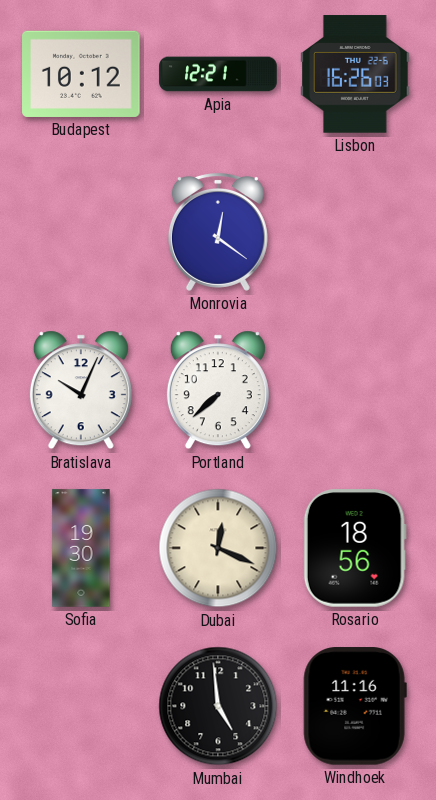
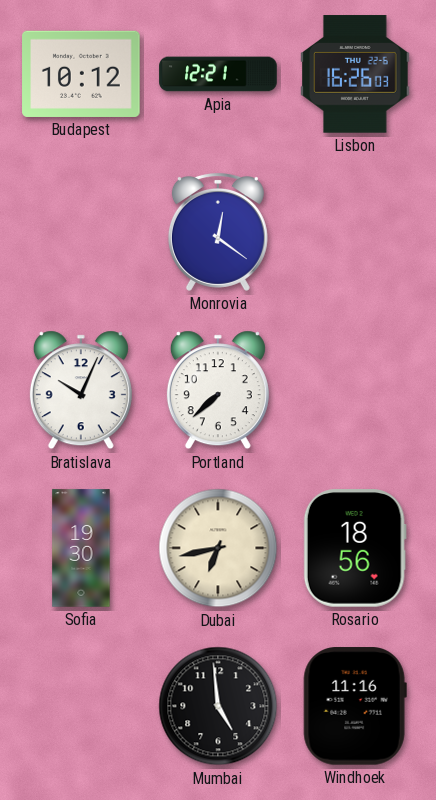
Dubai: 12:19 -> 6:43 (218, 548)
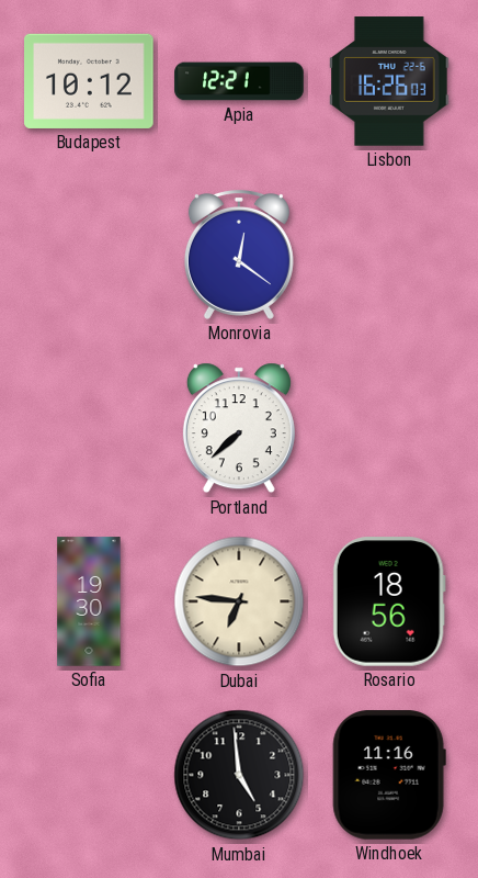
Bratislava: 10:04 -> none (81, 390)
Dubai: 6:43 -> 6:46 (239, 601)
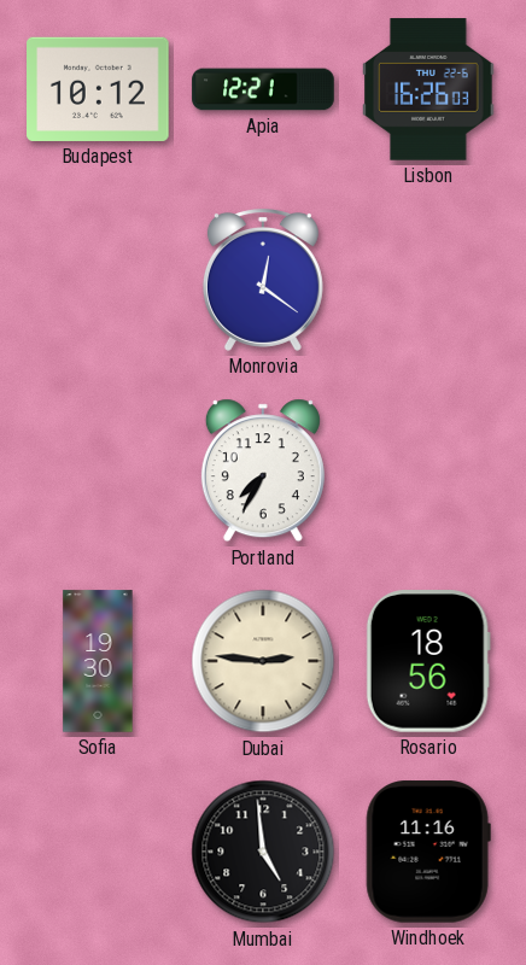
Portland: 7:38 -> 7:35 (263, 470)
Dubai: 6:46 -> 2:46 (263, 661)
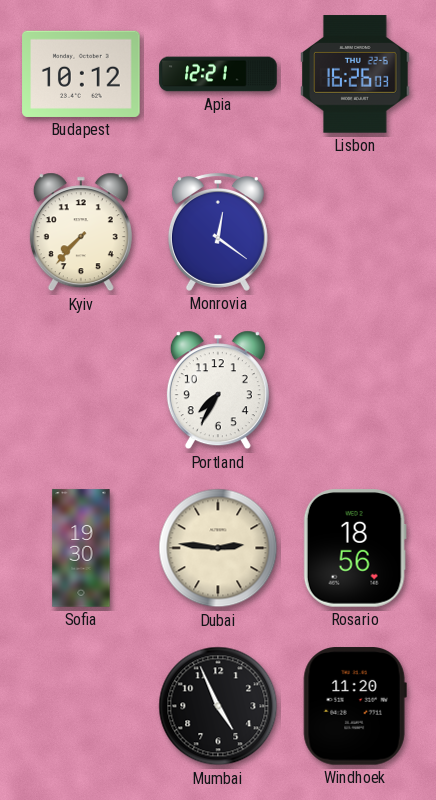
Kyiv: none -> 7:37 (81, 232)
Mumbai: 4:59 -> 4:56 (218, 706)
Windhoek: 11:16 -> 11:20 (355, 706)
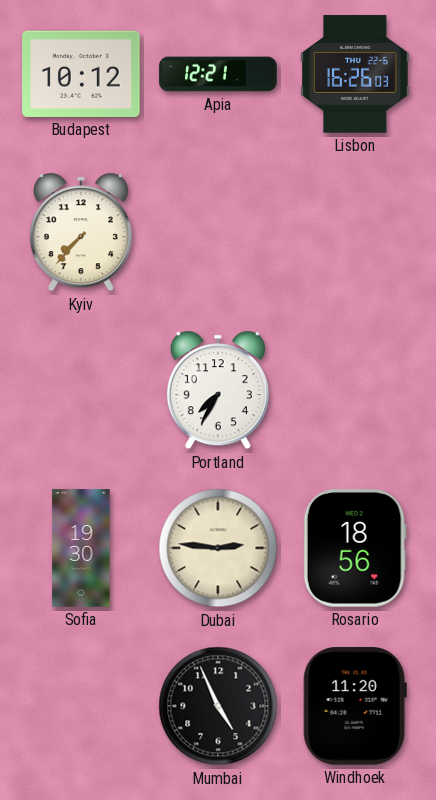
Monrovia: 12:21 -> none (218, 233)
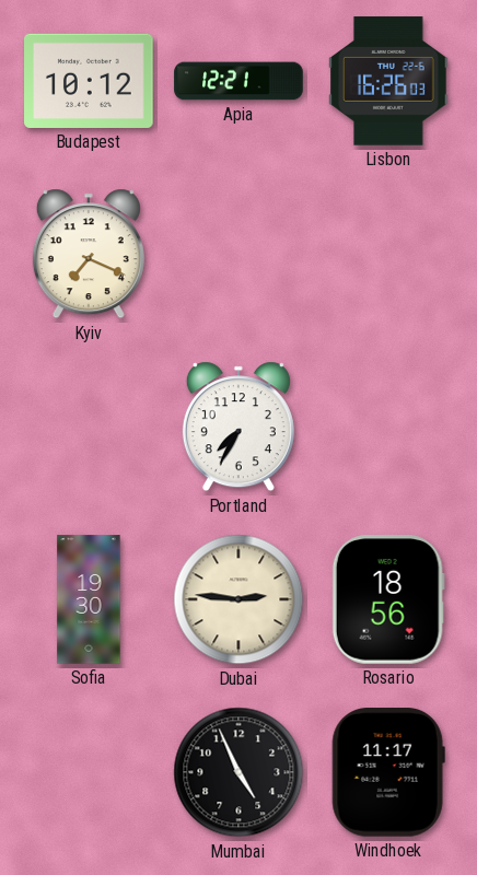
Kyiv: 7:37 -> 7:19 (89, 254)
Windhoek: 11:20 -> 11:17 (388, 772)
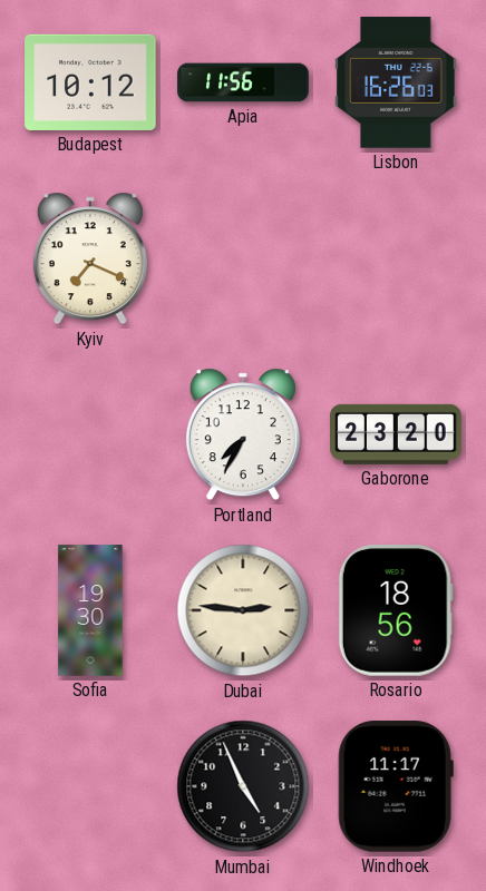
Apia: 12:21 -> 11:56 (243, 82)
Gaborone: none -> 23:20 (396, 434)
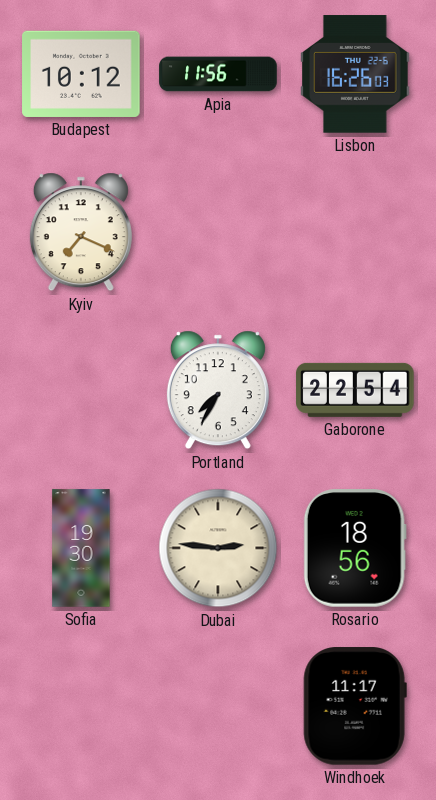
Gaborone: 23:20 -> 22:54 (355, 390)
Mumbai: 4:56 -> none (243, 786)
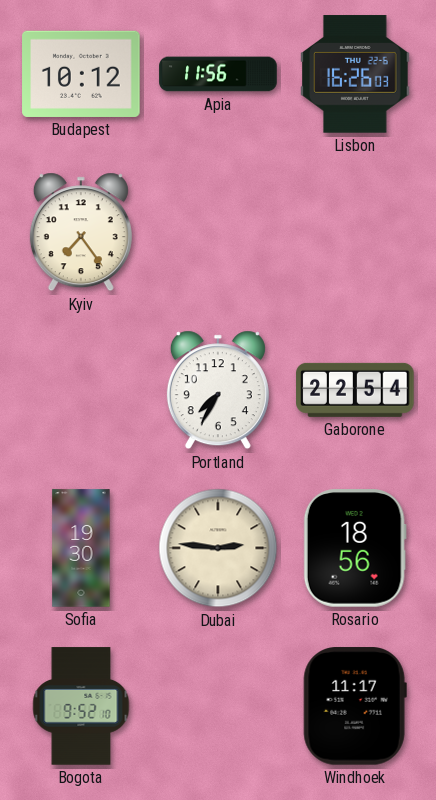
Kyiv: 7:19 -> 7:24 (81, 232)
Bogota: none -> 9:52 (81, 706)
